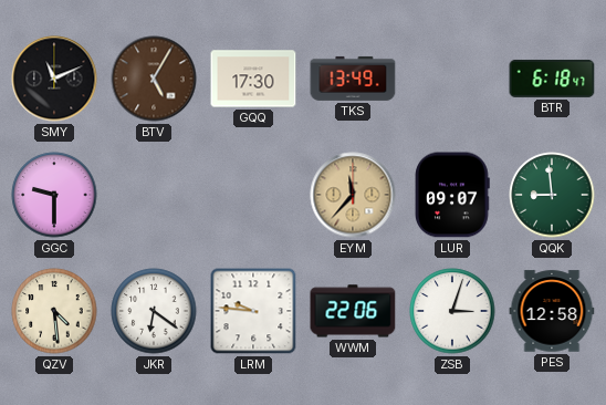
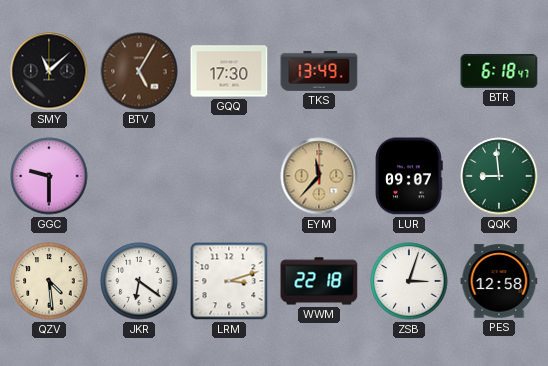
SMY: 11:11 -> 11:08 (49, 71)
LRM: 9:46 -> 3:12 (229, 281)
WWM: 22:06 -> 22:18 (319, 281)
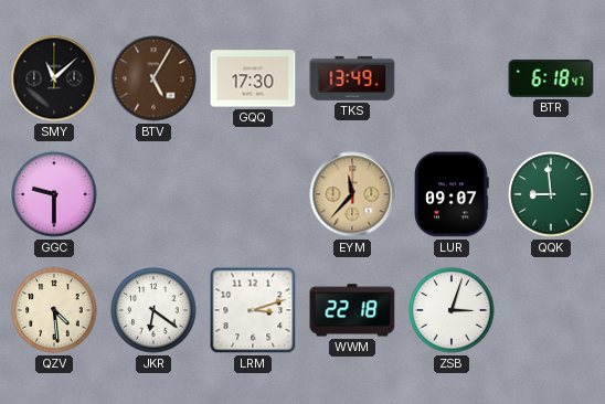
PES: 12:58 -> none (499, 281)
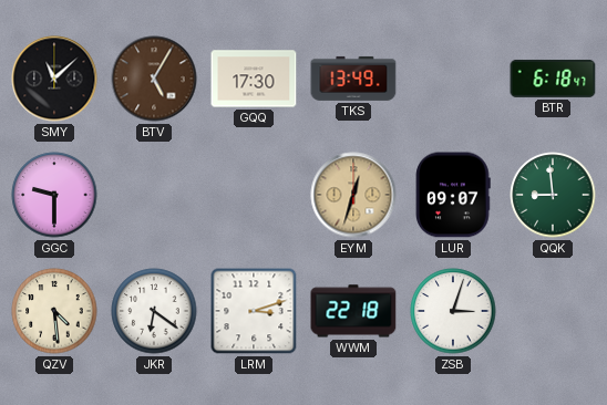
EYM: 11:37 -> 12:33 (353, 195)
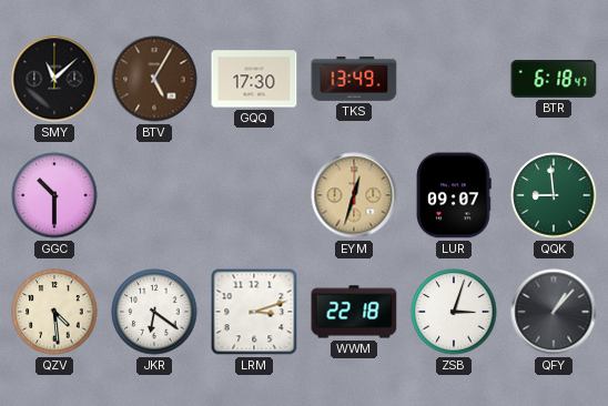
GGC: 9:30 -> 10:30 (54, 195)
QFY: none -> 1:07 (554, 312)
